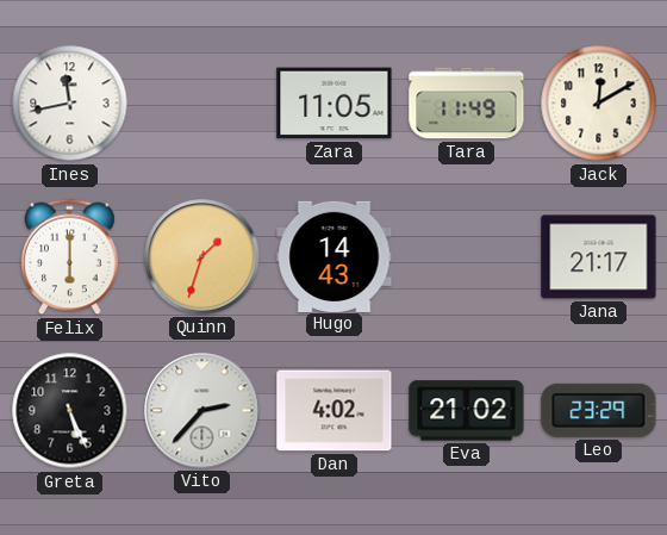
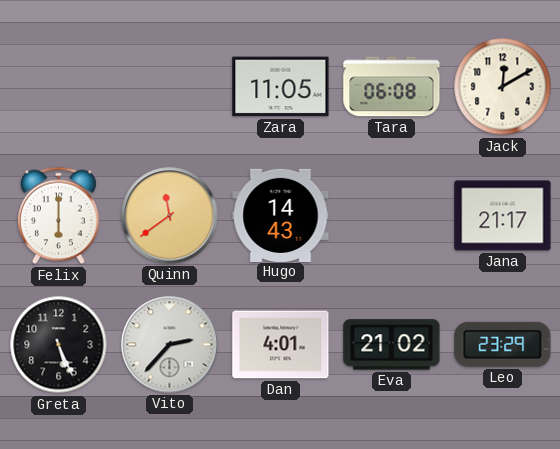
Ines: 11:43 -> none (70, 104)
Tara: 11:49 -> 06:08 (392, 87)
Quinn: 1:33 -> 11:39 (170, 216)
Dan: 4:02 -> 4:01 (281, 345)
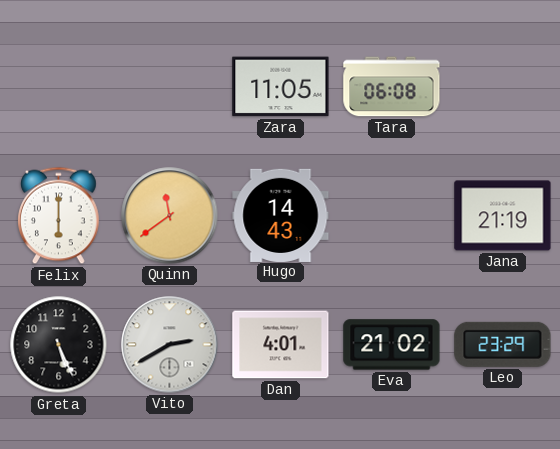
Jack: 12:10 -> none (503, 87)
Jana: 21:17 -> 21:19 (503, 216)
Vito: 2:37 -> 2:40 (170, 345)
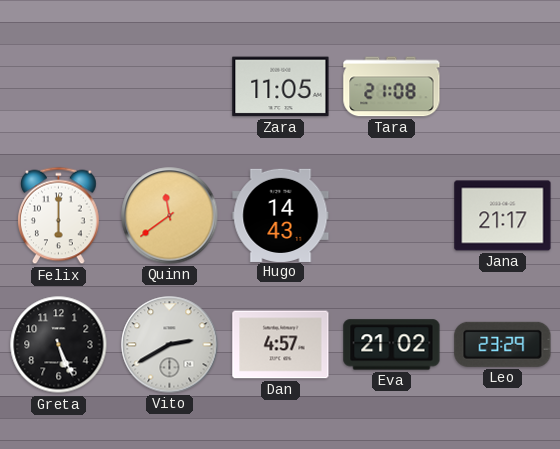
Tara: 06:08 -> 21:08 (392, 87)
Jana: 21:19 -> 21:17 (503, 216)
Dan: 4:01 -> 4:57 (281, 345)
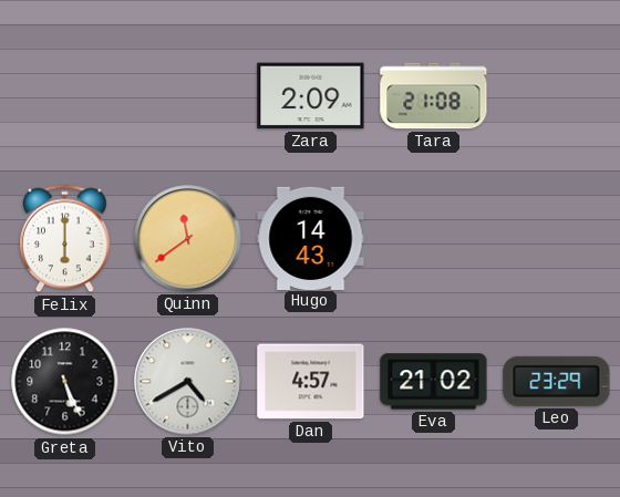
Zara: 11:05 -> 2:09 (311, 96)
Jana: 21:17 -> none (503, 216)
Vito: 2:40 -> 4:40 (188, 382)
